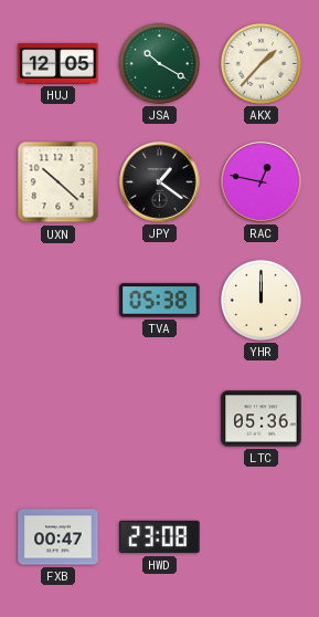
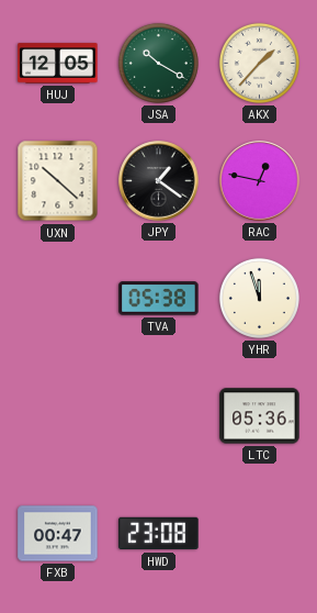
YHR: 12:00 -> 11:57 (259, 298)
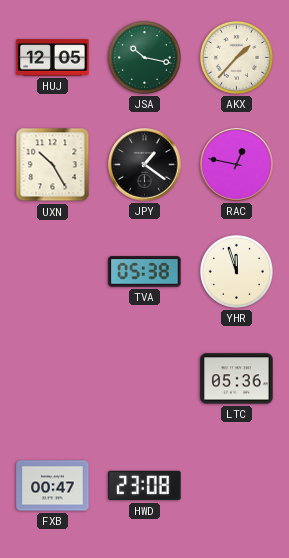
JSA: 10:20 -> 10:17 (144, 57)
UXN: 10:22 -> 10:25 (53, 165)
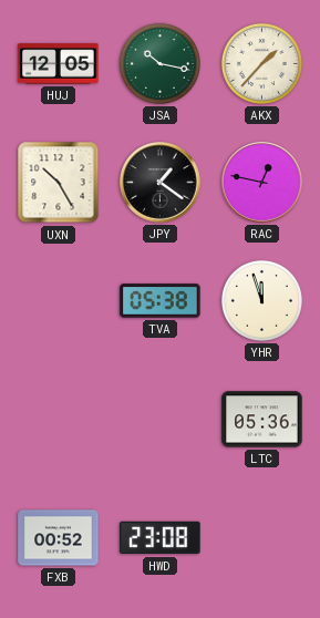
FXB: 00:47 -> 00:52 (59, 538)
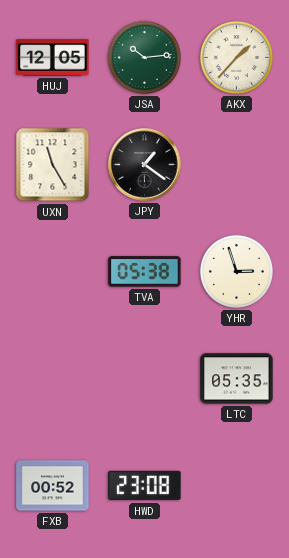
JSA: 10:17 -> 10:14 (144, 57)
UXN: 10:25 -> 11:25 (53, 165)
RAC: 12:47 -> none (262, 183)
YHR: 11:57 -> 2:57 (236, 271)
LTC: 05:36 -> 05:35 (237, 379)
